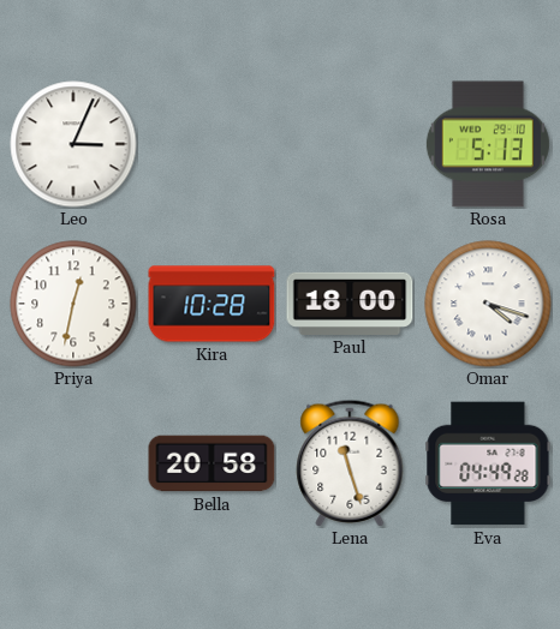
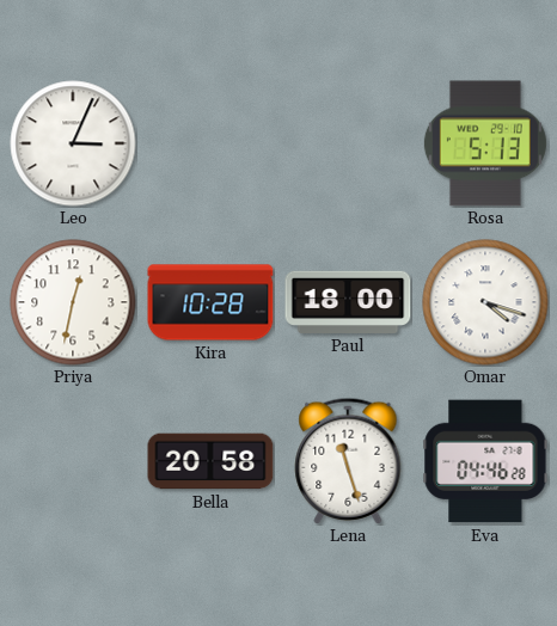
Eva: 04:49 -> 04:46 (485, 461)
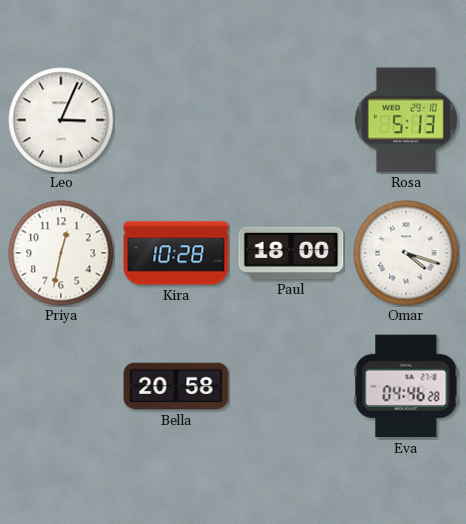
Lena: 11:27 -> none (348, 461)
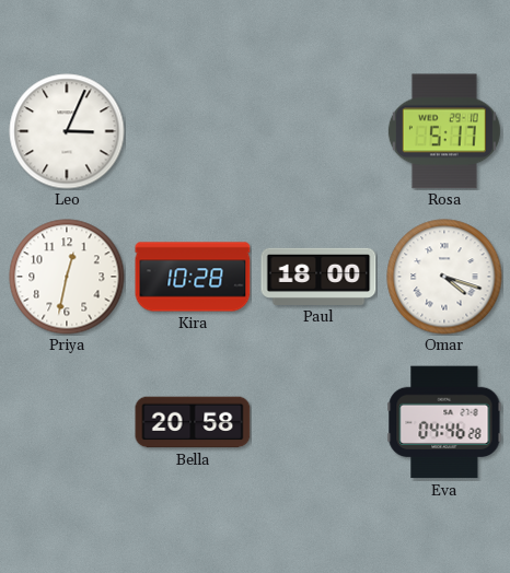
Rosa: 5:13 -> 5:17 (444, 131)
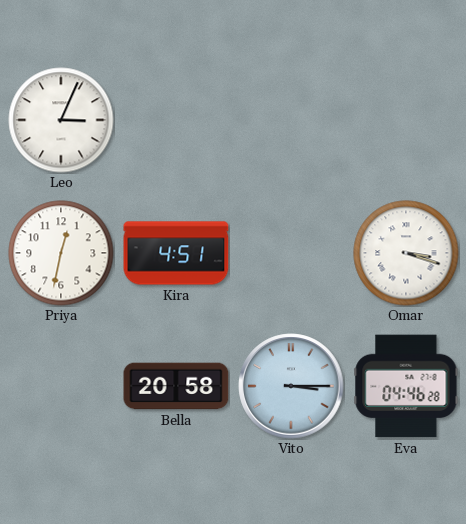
Rosa: 5:17 -> none (444, 131)
Kira: 10:28 -> 4:51 (176, 253)
Paul: 18:00 -> none (318, 277)
Omar: 4:18 -> 3:18 (406, 253)
Vito: none -> 3:15 (291, 386)
